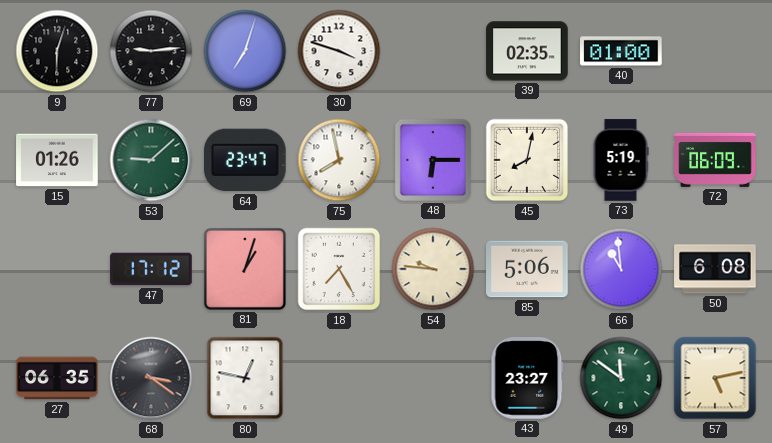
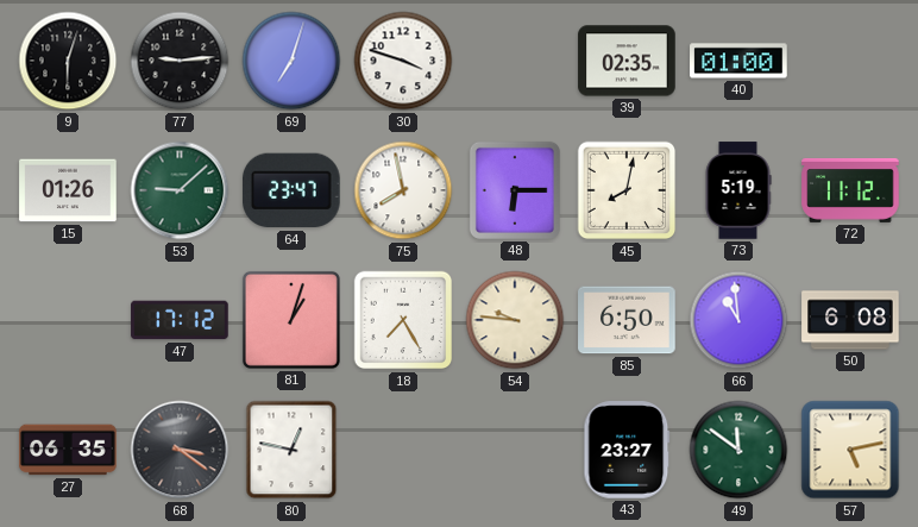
72: 06:09 -> 11:12 (850, 190)
85: 5:06 -> 6:50 (627, 320)
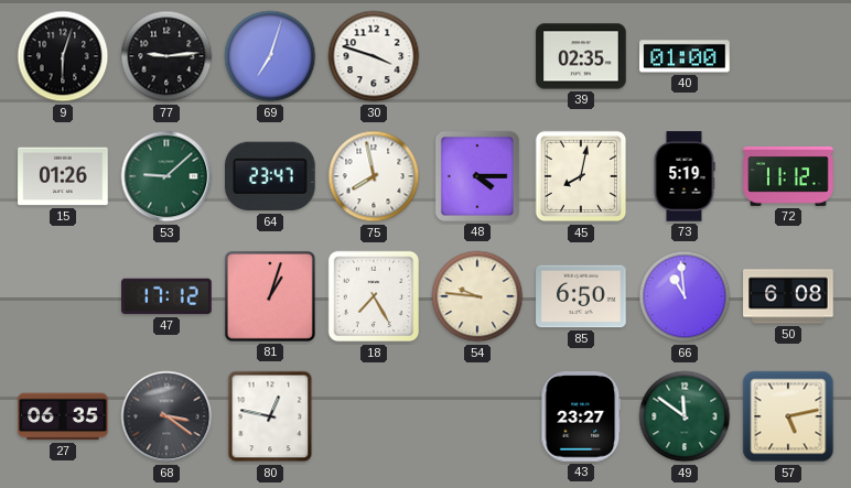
48: 6:15 -> 4:15 (477, 176)
